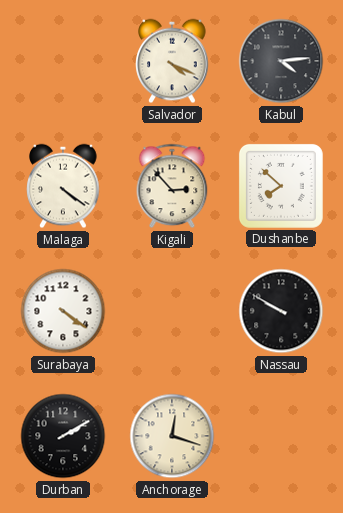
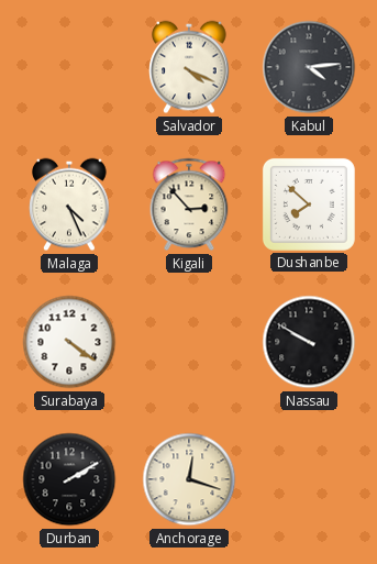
Malaga: 4:21 -> 4:26 (69, 204)
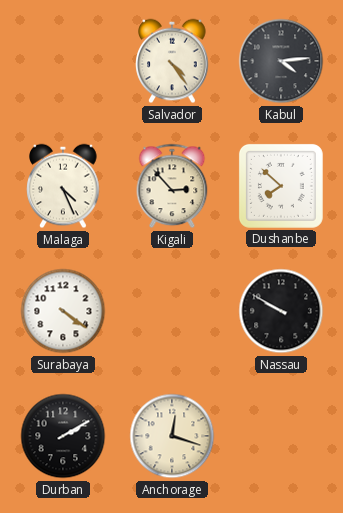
Salvador: 4:19 -> 4:24 (172, 61)
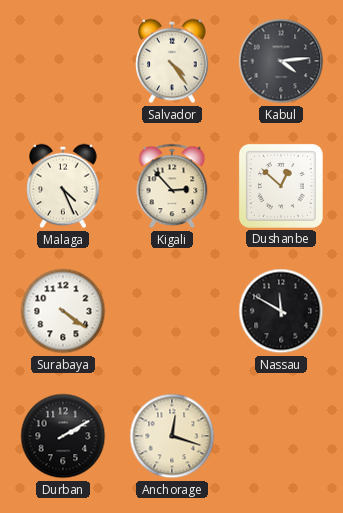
Dushanbe: 7:52 -> 12:52 (281, 186)
Nassau: 9:50 -> 11:50 (281, 311)
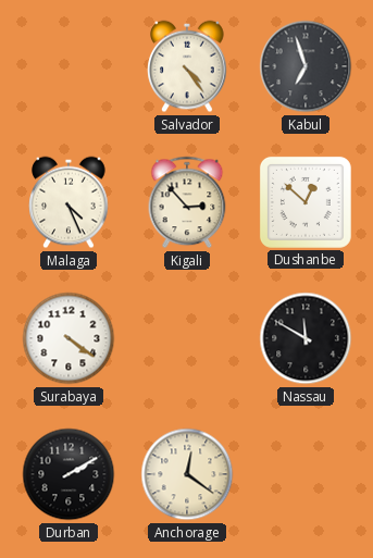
Kabul: 4:14 -> 6:57 (306, 66)
Anchorage: 12:18 -> 12:21 (187, 474)
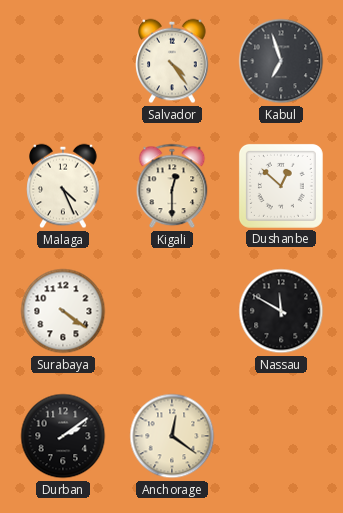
Kigali: 2:53 -> 12:30 (172, 186)
Durban: 2:10 -> 2:09 (63, 436)
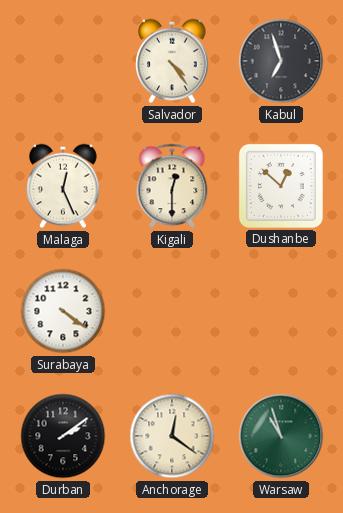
Malaga: 4:26 -> 12:26 (63, 186)
Nassau: 11:50 -> none (281, 311)
Warsaw: none -> 10:57 (281, 436)
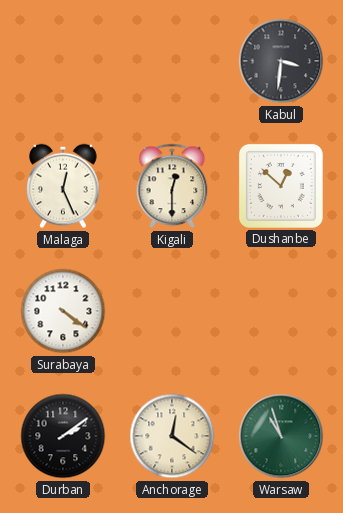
Salvador: 4:24 -> none (172, 61)
Kabul: 6:57 -> 3:31 (281, 61)
